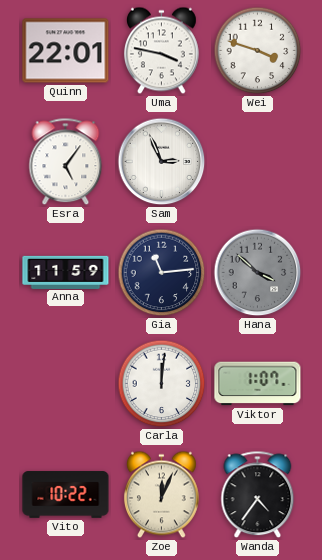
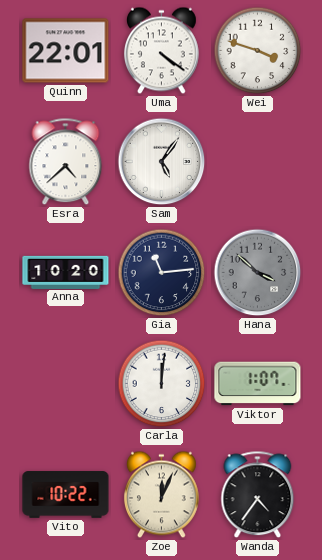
Uma: 3:47 -> 4:21 (161, 51)
Esra: 5:06 -> 4:38 (66, 162)
Sam: 2:56 -> 5:06 (162, 162)
Anna: 11:59 -> 10:20 (66, 272)
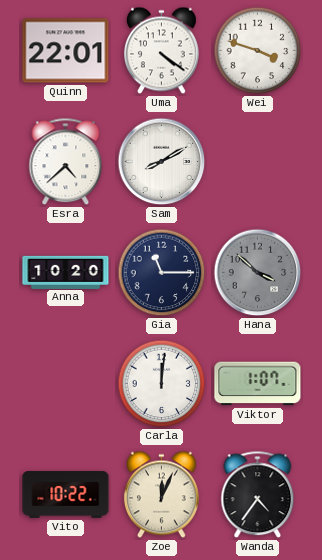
Sam: 5:06 -> 8:10 (162, 162)
Gia: 11:14 -> 11:15 (162, 273)
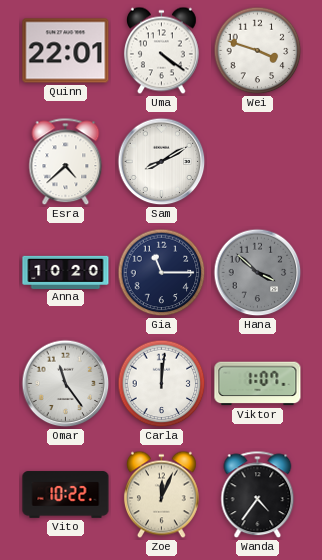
Omar: none -> 11:24 (66, 384)
